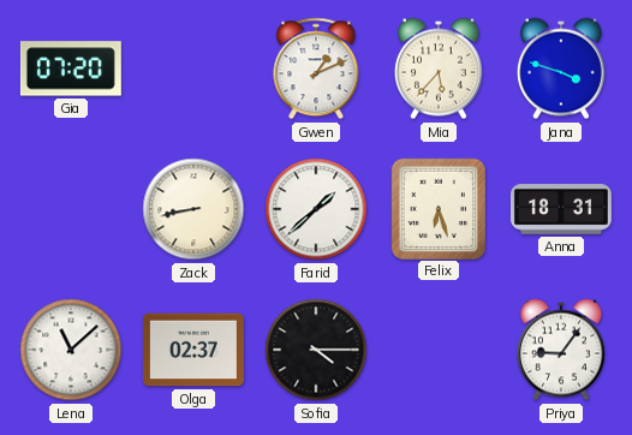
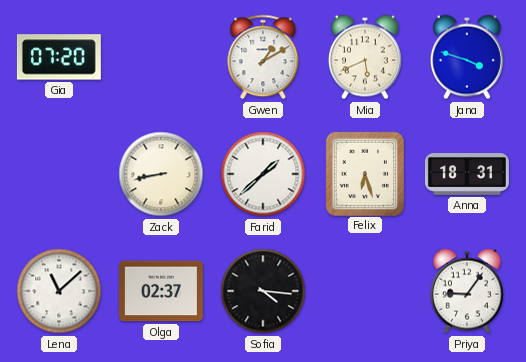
Gwen: 1:11 -> 1:10 (263, 57)
Mia: 5:37 -> 5:41 (365, 57)
Sofia: 4:15 -> 4:16 (263, 291)
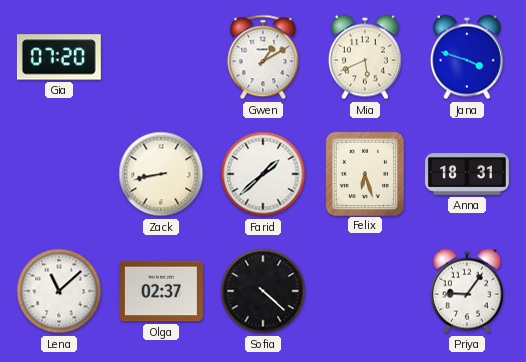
Sofia: 4:16 -> 4:22 (263, 291)
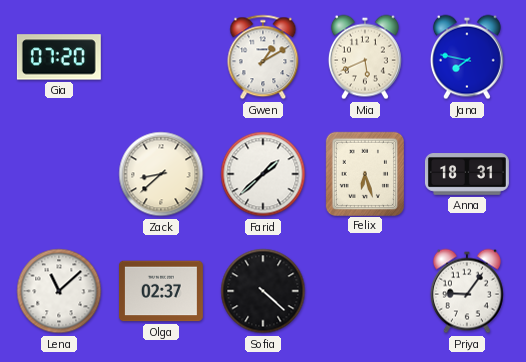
Jana: 3:48 -> 7:47 (467, 57)
Zack: 8:43 -> 8:38 (161, 174)
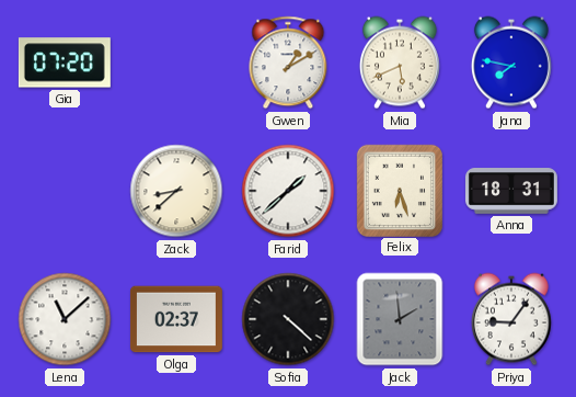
Jack: none -> 1:59 (400, 319)
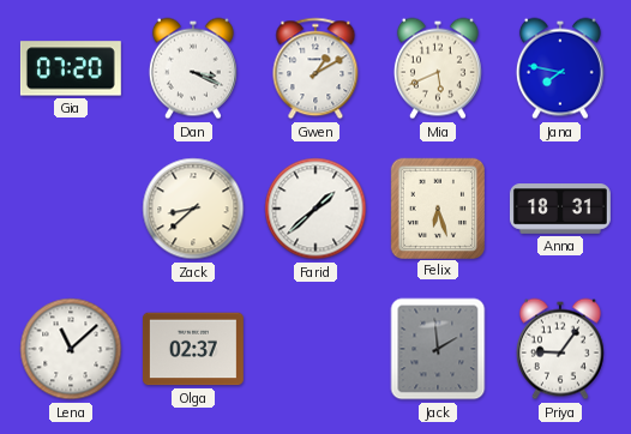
Dan: none -> 3:19 (193, 68)
Sofia: 4:22 -> none (288, 319)
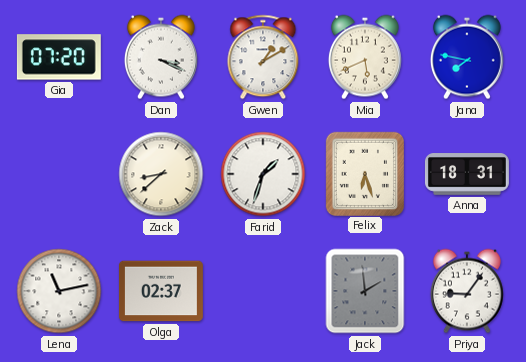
Farid: 1:38 -> 1:33 (263, 174)
Lena: 11:08 -> 11:13 (59, 291)
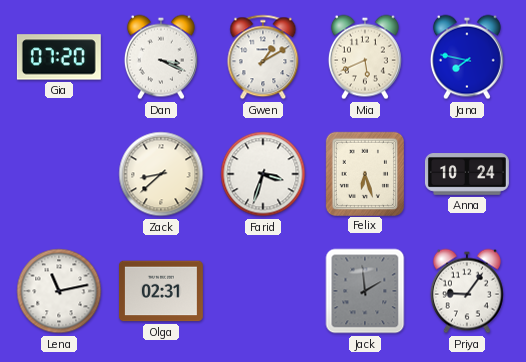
Farid: 1:33 -> 3:33 (263, 174)
Anna: 18:31 -> 10:24 (467, 174)
Olga: 02:37 -> 02:31 (161, 291)
